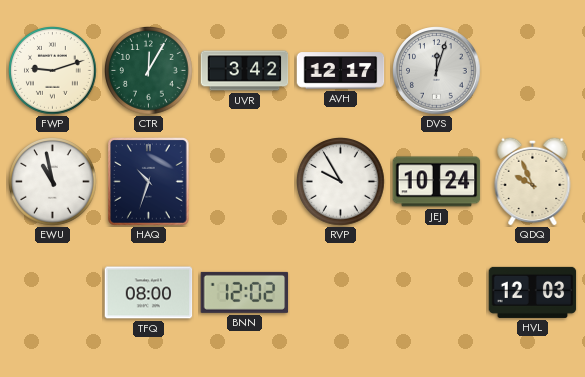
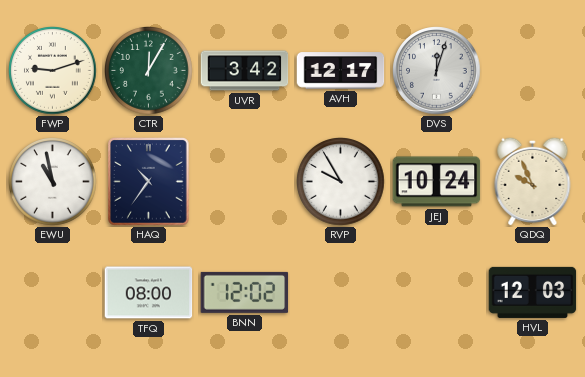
HAQ: 10:33 -> 10:36 (149, 182)
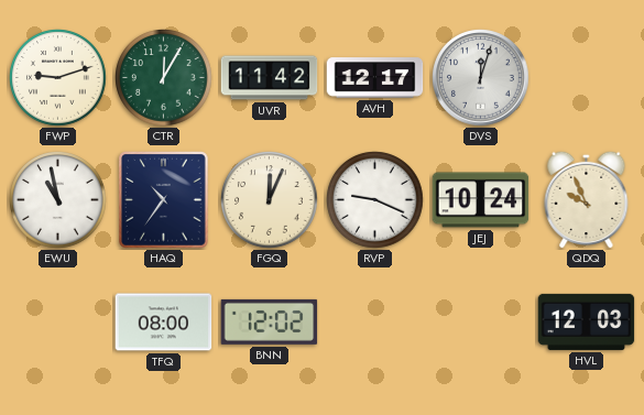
UVR: 3:42 -> 11:42 (270, 78)
FGQ: none -> 12:04 (270, 200)
RVP: 9:55 -> 9:19 (375, 200)
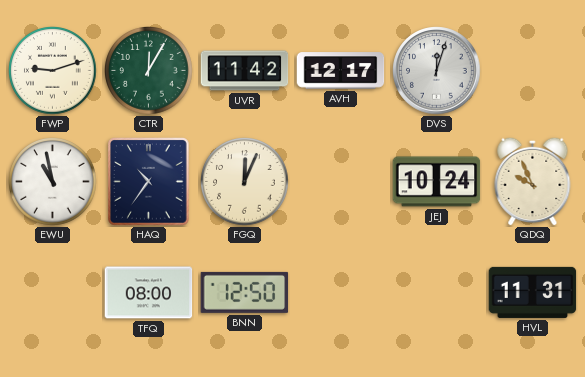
RVP: 9:19 -> none (375, 200)
BNN: 12:02 -> 12:50 (245, 292)
HVL: 12:03 -> 11:31 (533, 292)
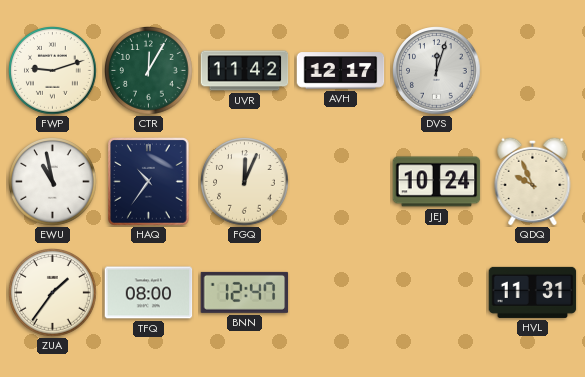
ZUA: none -> 1:36 (53, 293)
BNN: 12:50 -> 12:47 (245, 292)
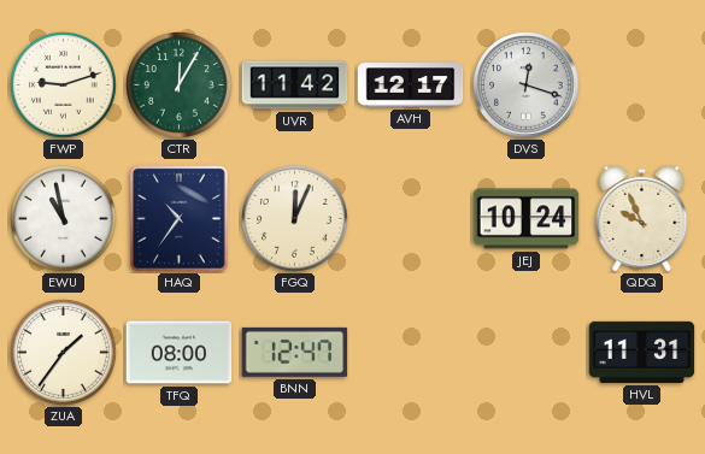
DVS: 12:03 -> 12:18 (527, 86)
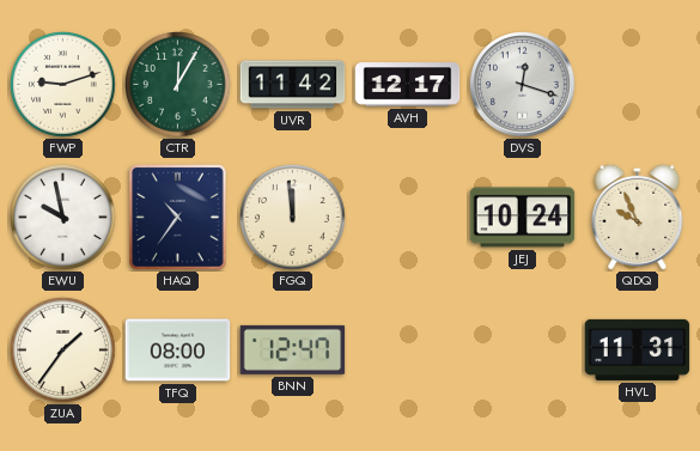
EWU: 10:58 -> 9:58 (63, 218)
FGQ: 12:04 -> 11:59 (293, 218)
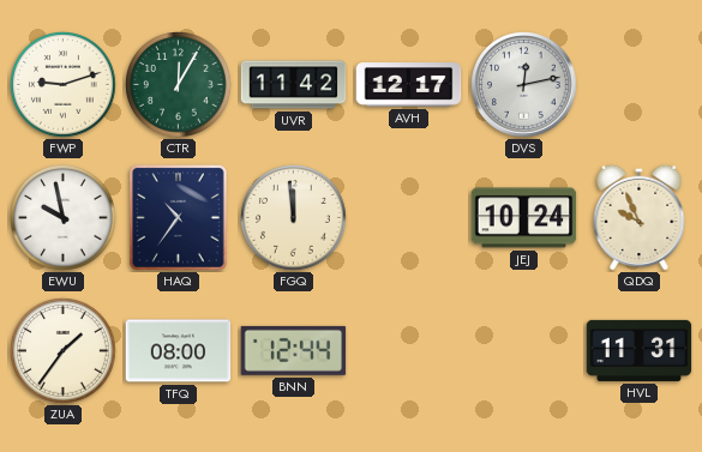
DVS: 12:18 -> 12:13 (524, 85)
BNN: 12:47 -> 12:44 (294, 350)
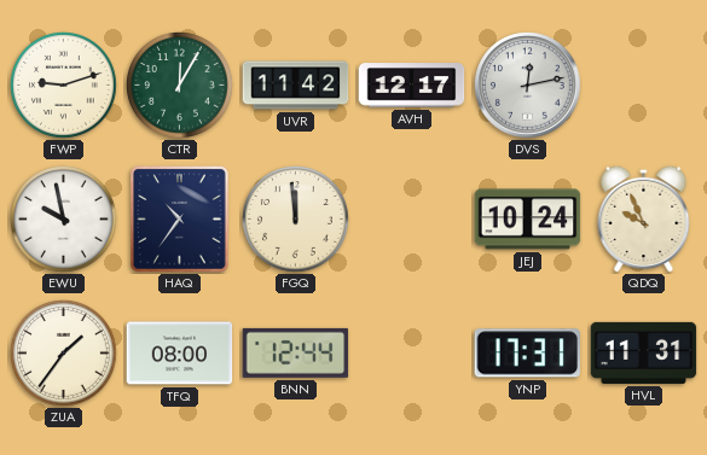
YNP: none -> 17:31 (527, 354)
